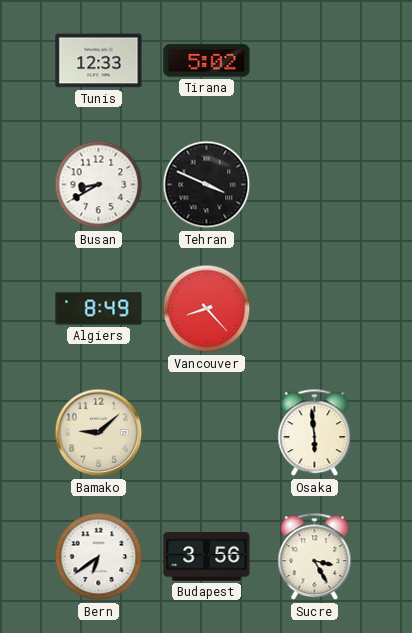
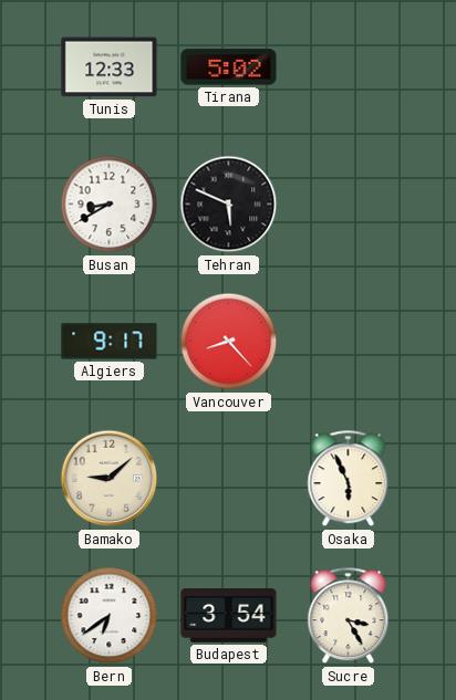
Tehran: 3:49 -> 5:49 (229, 205)
Algiers: 8:49 -> 9:17 (110, 342)
Osaka: 5:59 -> 5:56 (349, 479)
Budapest: 3:56 -> 3:54 (229, 616)
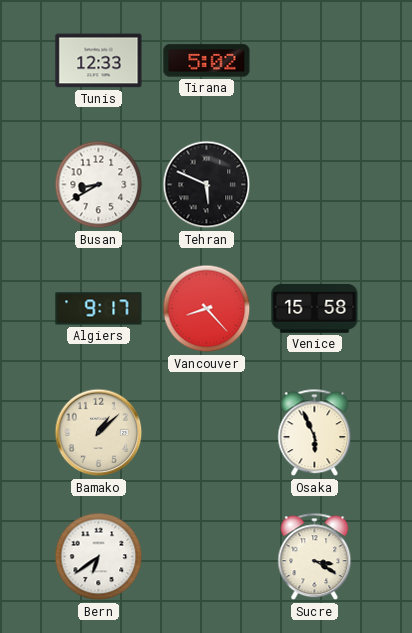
Venice: none -> 15:58 (315, 309)
Bamako: 9:08 -> 1:08 (99, 433)
Budapest: 3:54 -> none (229, 616)
Sucre: 3:25 -> 3:20 (315, 557)
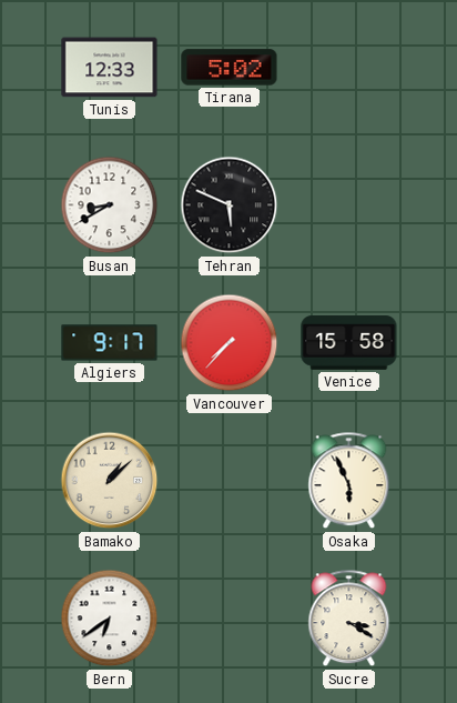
Vancouver: 8:23 -> 7:37 (230, 343)
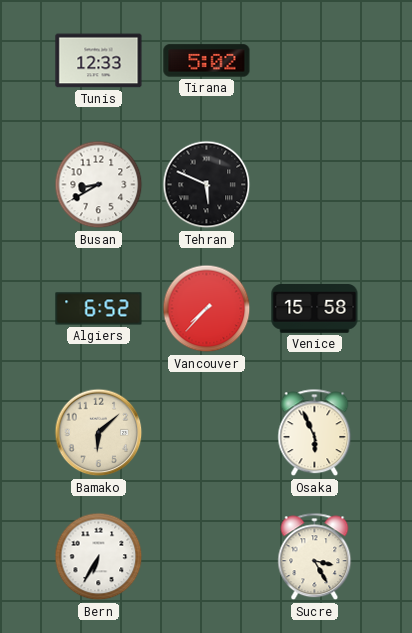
Algiers: 9:17 -> 6:52 (99, 309)
Bamako: 1:08 -> 6:08 (99, 433)
Bern: 6:39 -> 6:35 (99, 557)
Sucre: 3:20 -> 3:25 (315, 557)
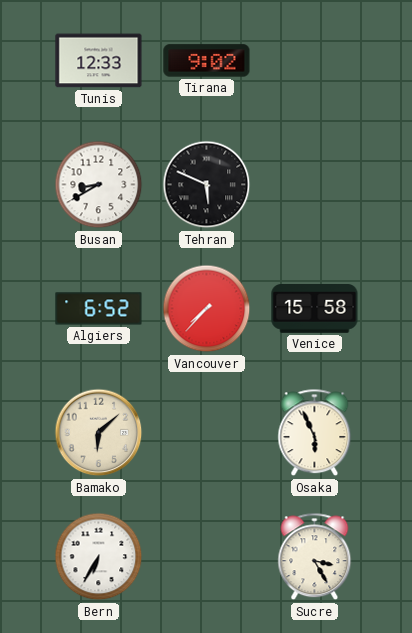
Tirana: 5:02 -> 9:02 (207, 61)
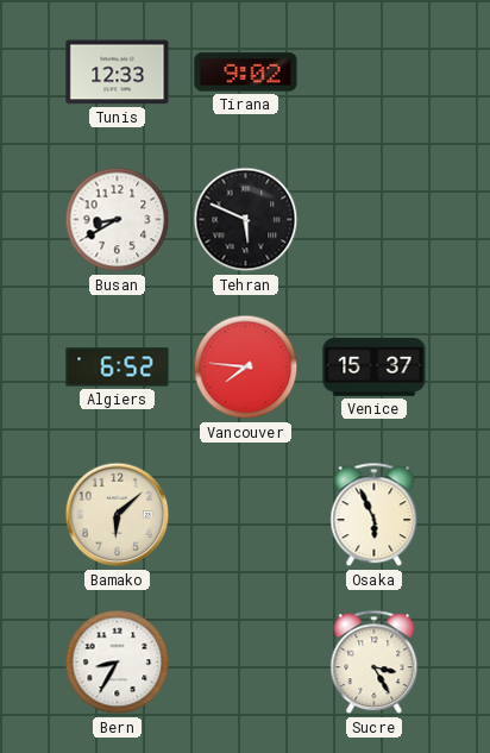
Vancouver: 7:37 -> 7:46 (246, 368)
Venice: 15:58 -> 15:37 (375, 368)
Bern: 6:35 -> 8:35 (118, 663)
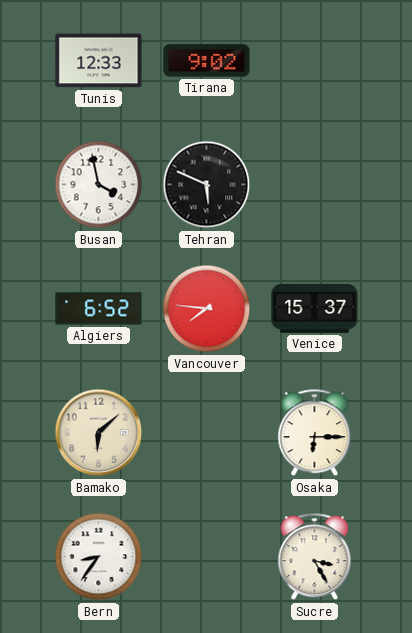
Busan: 8:40 -> 3:58 (99, 185)
Osaka: 5:56 -> 6:15 (315, 433)
Bern: 8:35 -> 8:36 (99, 557)
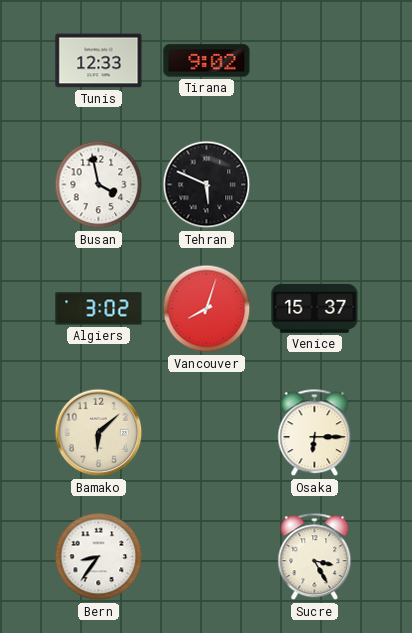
Algiers: 6:52 -> 3:02 (99, 309)
Vancouver: 7:46 -> 8:03 (207, 309)
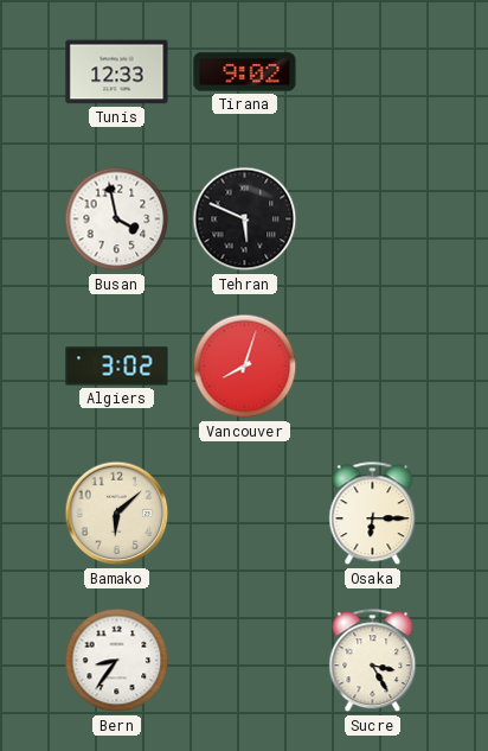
Venice: 15:37 -> none (315, 309)
